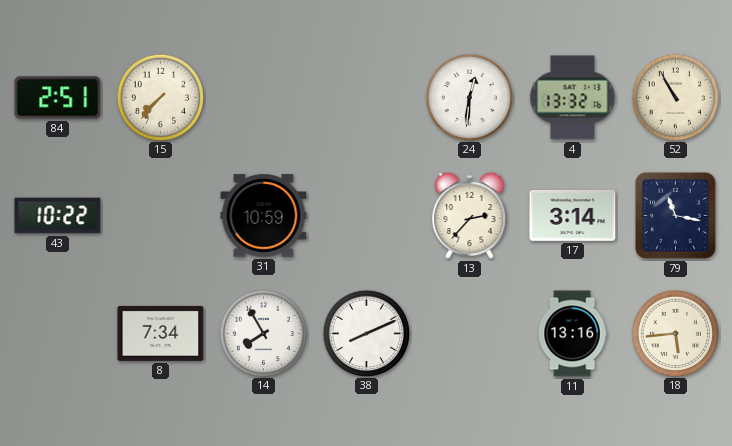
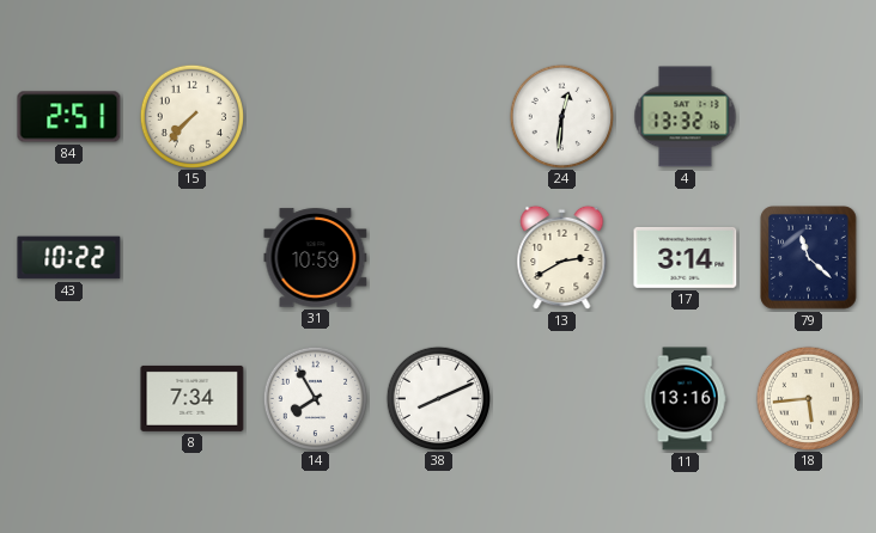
52: 10:55 -> none (675, 97)
13: 2:37 -> 2:40 (562, 258)
79: 11:17 -> 11:22 (809, 258)
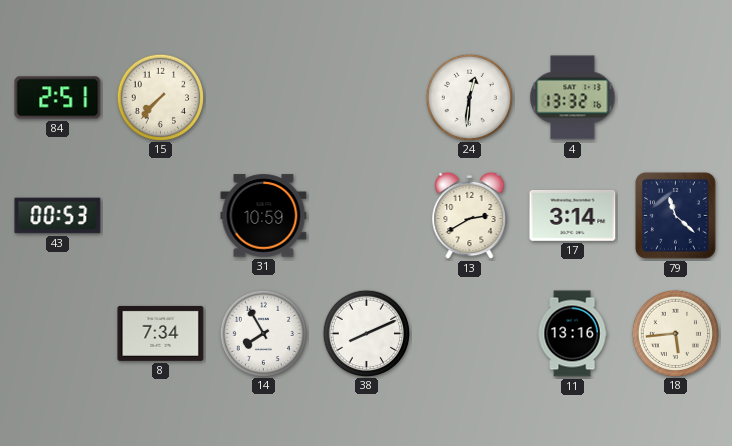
43: 10:22 -> 00:53 (58, 216)
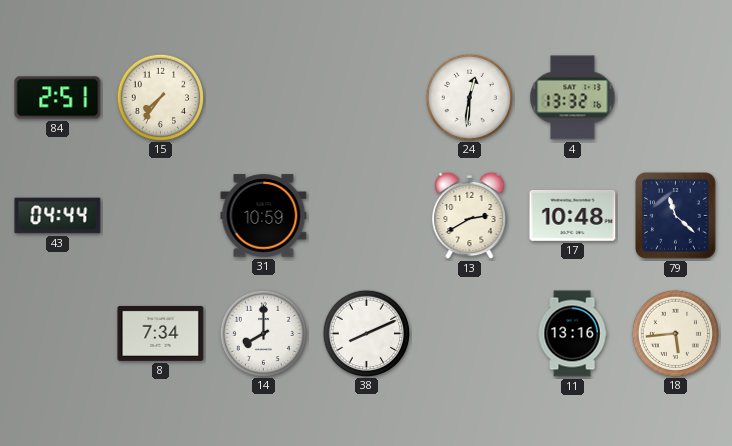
15: 7:37 -> 7:36 (160, 97)
43: 00:53 -> 04:44 (58, 216)
17: 3:14 -> 10:48 (573, 216)
14: 7:55 -> 8:00 (263, 333)
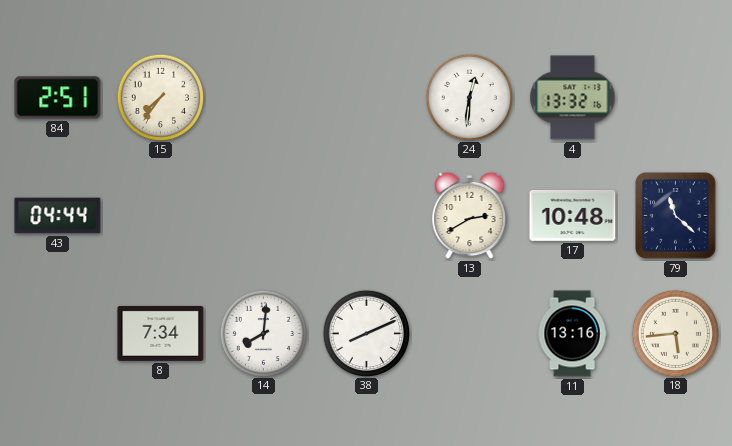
31: 10:59 -> none (264, 216)
14: 8:00 -> 8:01 (263, 333)
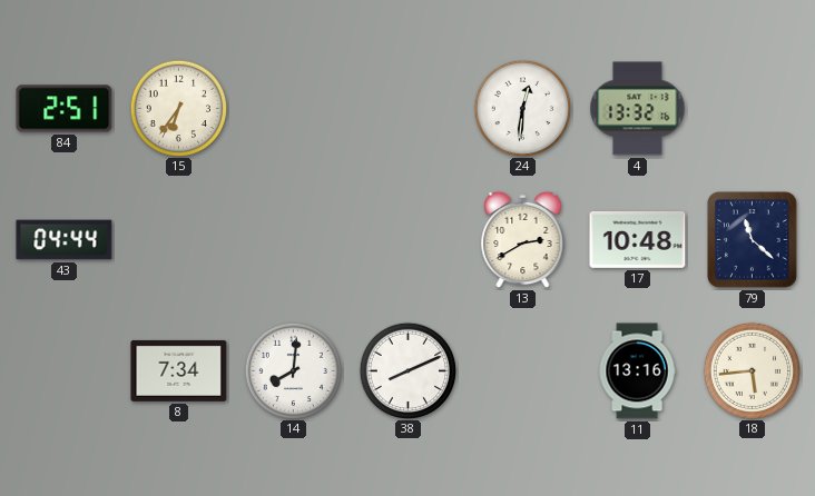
15: 7:36 -> 6:36 (178, 108)
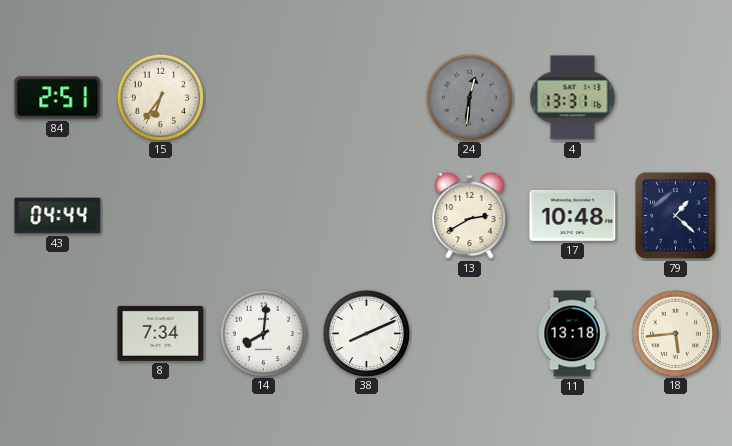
24 dial: white -> grey (469, 97)
4: 13:32 -> 13:31 (573, 98)
79: 11:22 -> 1:22 (676, 216)
11: 13:16 -> 13:18 (572, 334)
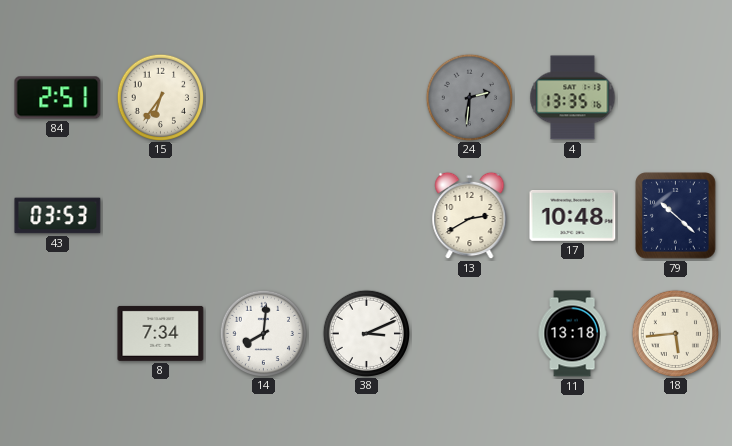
24: 12:31 -> 2:31 (469, 97)
4: 13:31 -> 13:35 (573, 98)
43: 04:44 -> 03:53 (58, 216)
79: 1:22 -> 10:22 (676, 216)
38: 8:11 -> 3:11 (366, 333)
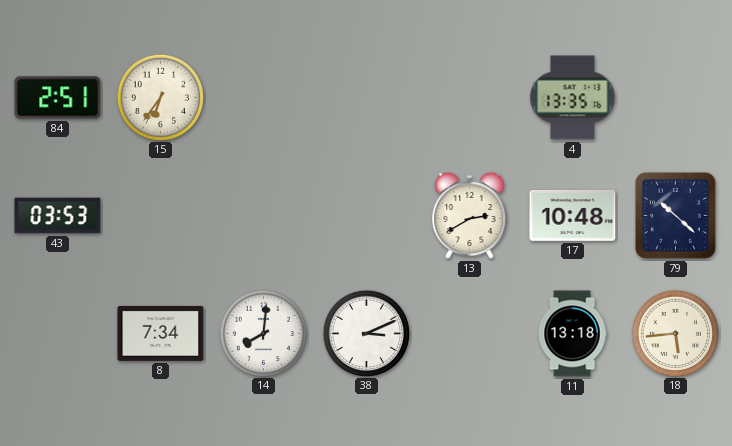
24: 2:31 -> none (469, 97)
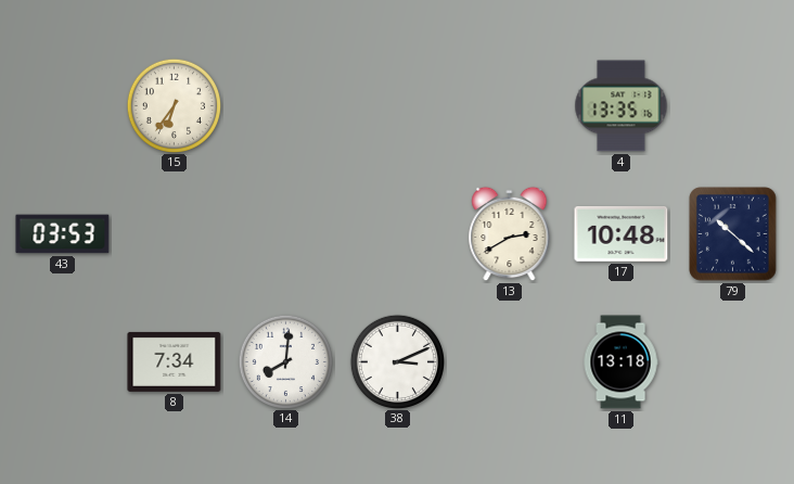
84: 2:51 -> none (58, 98)
18: 5:44 -> none (675, 333)
